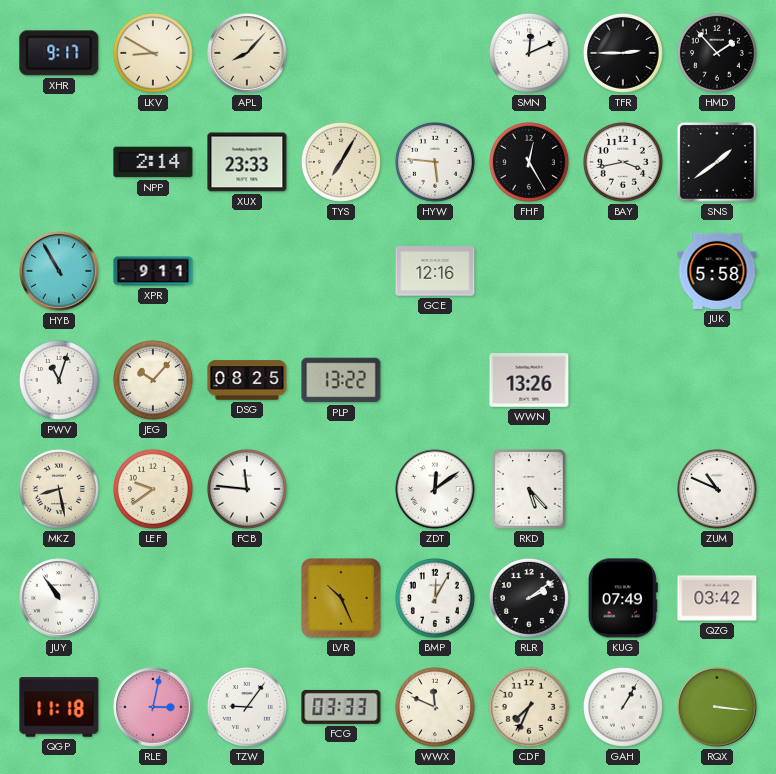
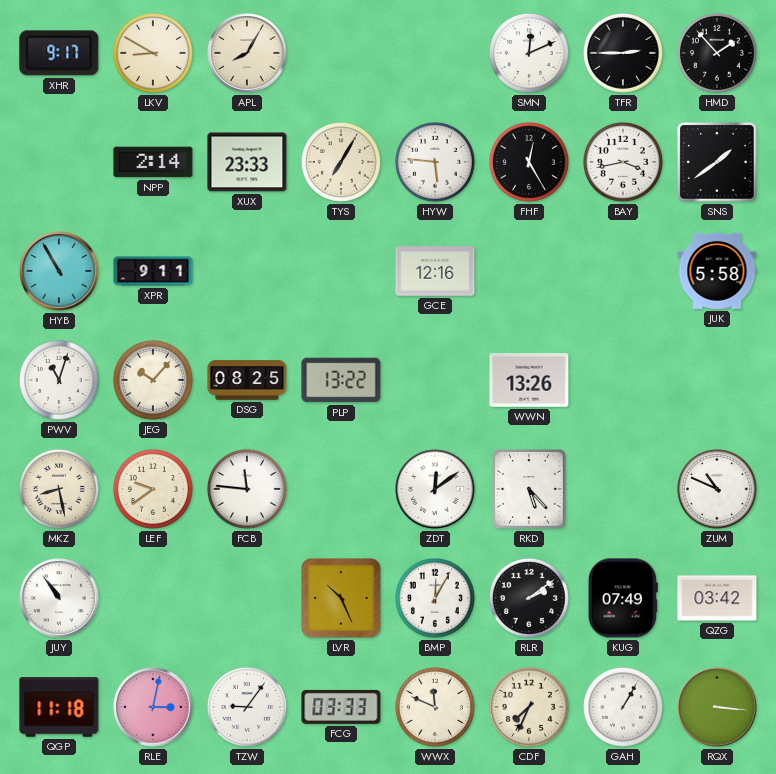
APL: 8:07 -> 8:05 (247, 53)
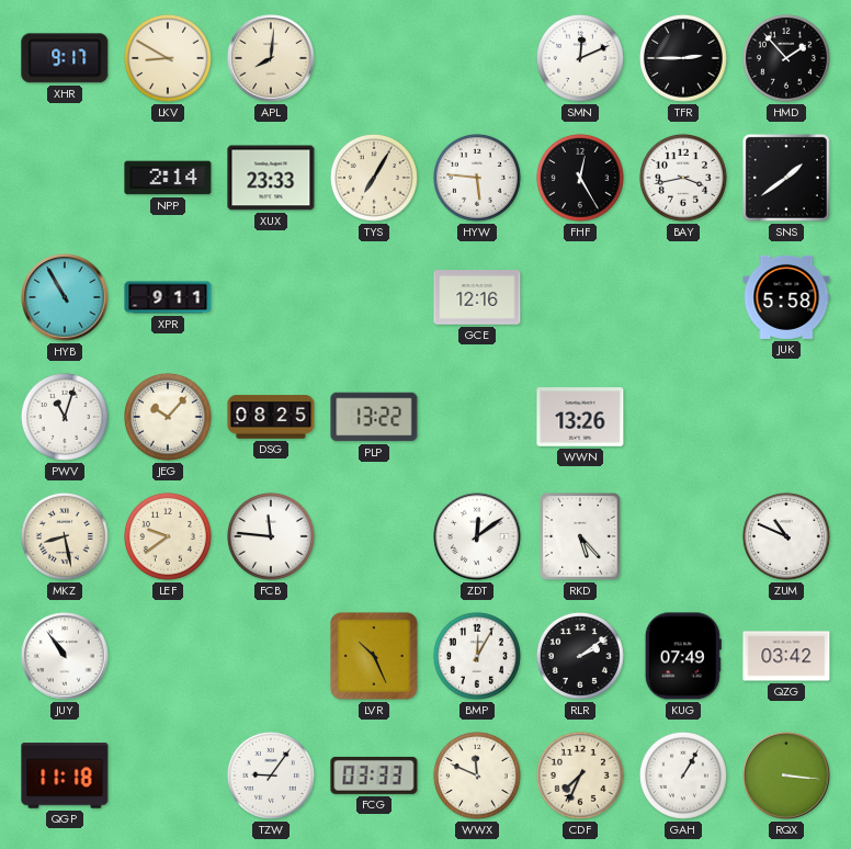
APL: 8:05 -> 8:01 (271, 58)
RLE: 3:02 -> none (153, 707)
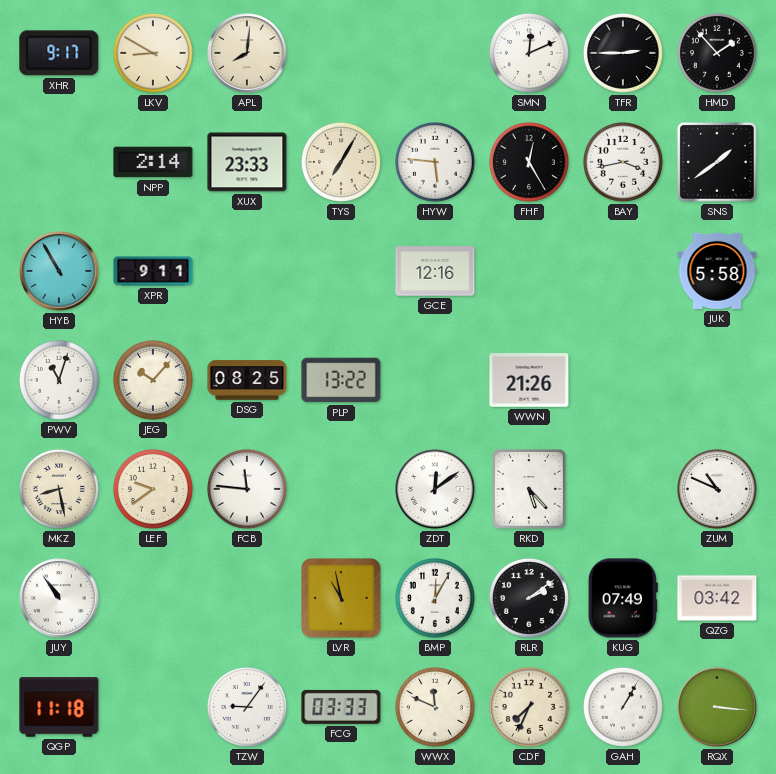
WWN: 13:26 -> 21:26 (529, 380)
LVR: 10:26 -> 10:58 (342, 599)
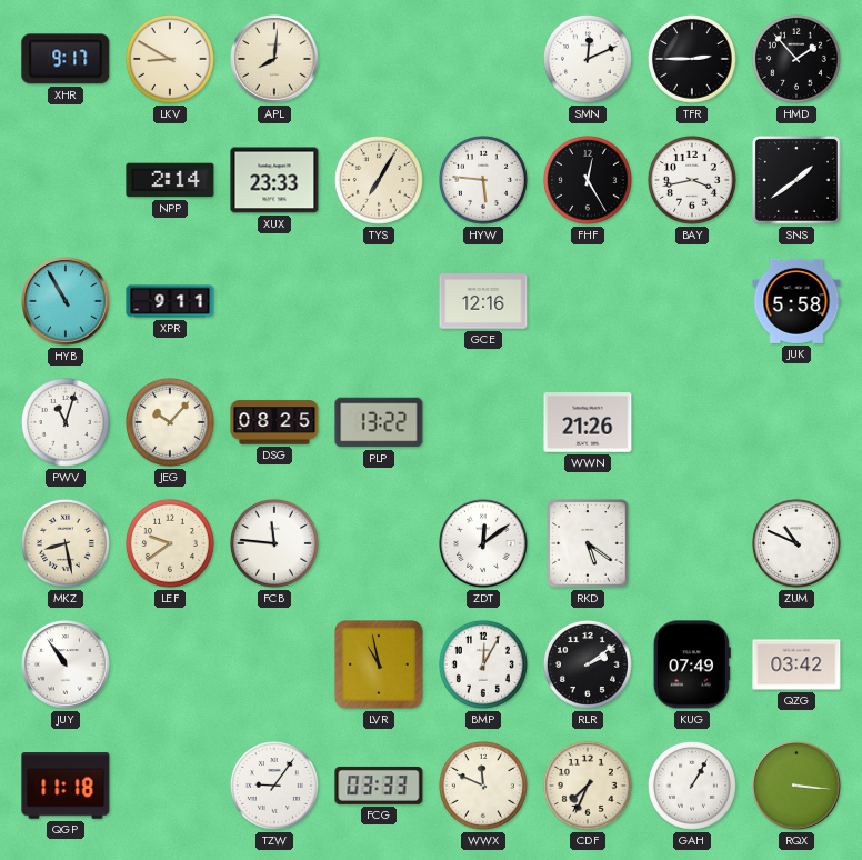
RKD: 5:23 -> 5:21 (588, 543)
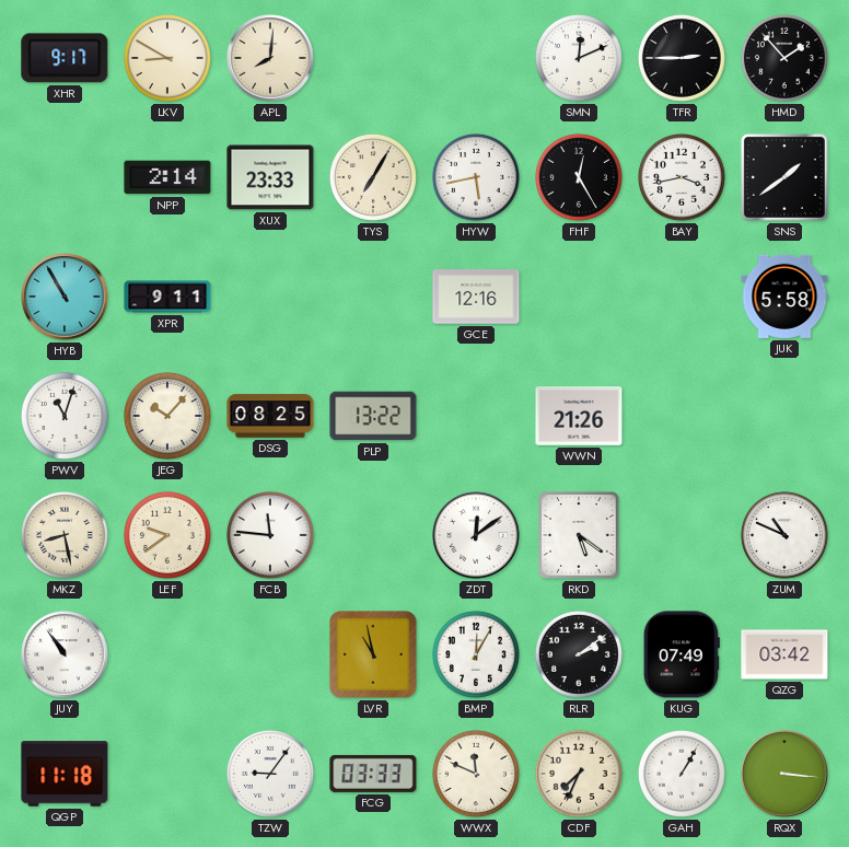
HYW: 5:46 -> 5:43 (476, 177)
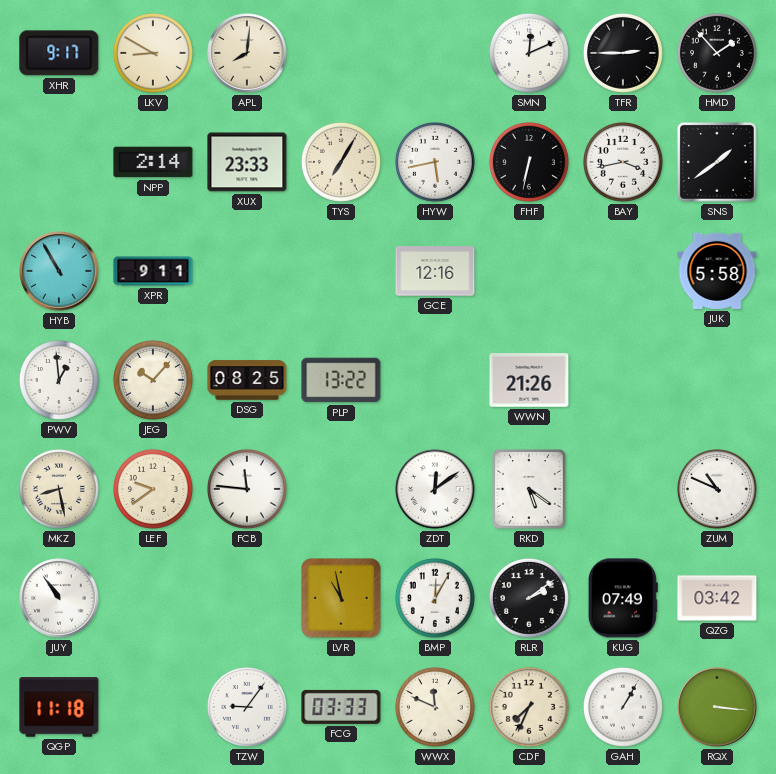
FHF: 12:25 -> 6:32 (529, 162)
PWV: 11:03 -> 12:59 (59, 380)
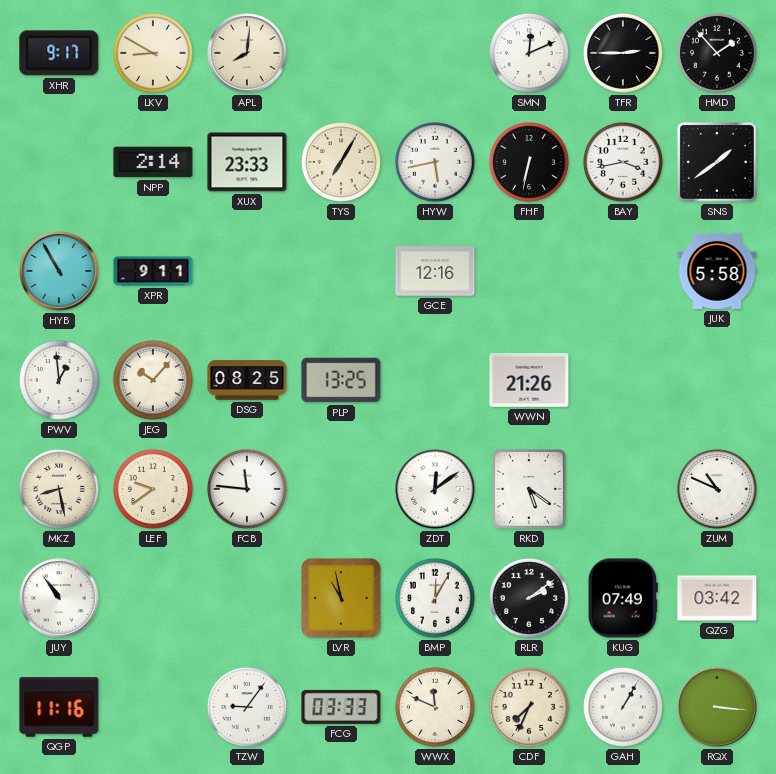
PLP: 13:22 -> 13:25 (341, 380)
QGP: 11:18 -> 11:16 (59, 707)
